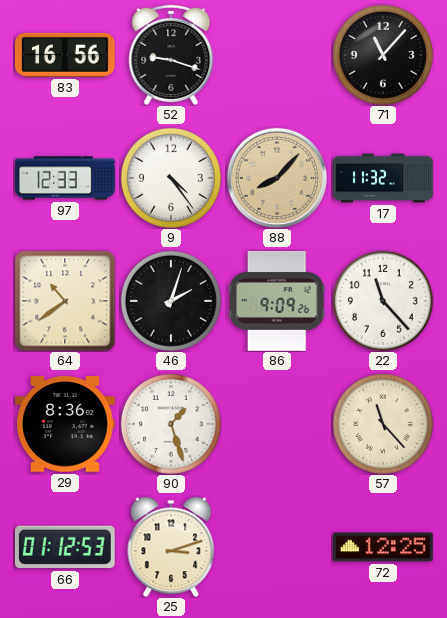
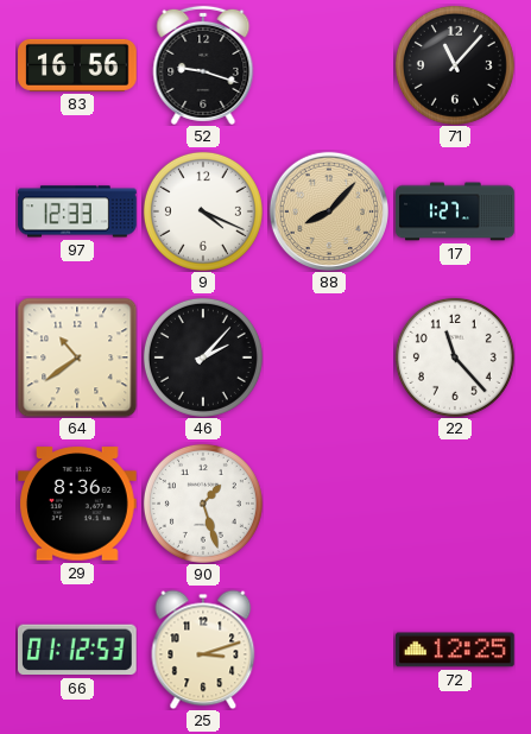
9: 4:24 -> 4:19 (203, 211)
17: 11:32 -> 1:27 (455, 211)
46: 2:03 -> 2:07 (203, 357)
86: 9:09 -> none (277, 302)
57: 11:23 -> none (383, 424)
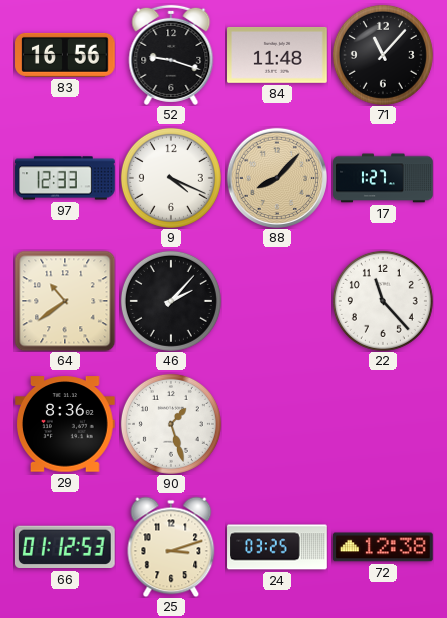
84: none -> 11:48 (277, 55)
24: none -> 03:25 (277, 547)
72: 12:25 -> 12:38 (384, 547)
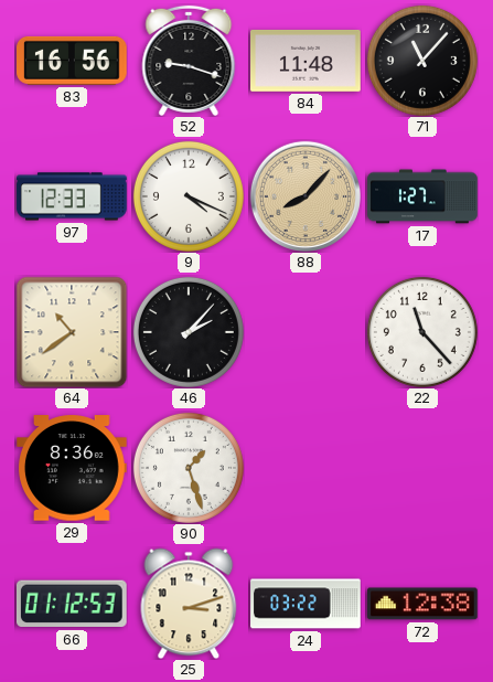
24: 03:25 -> 03:22 (306, 604)
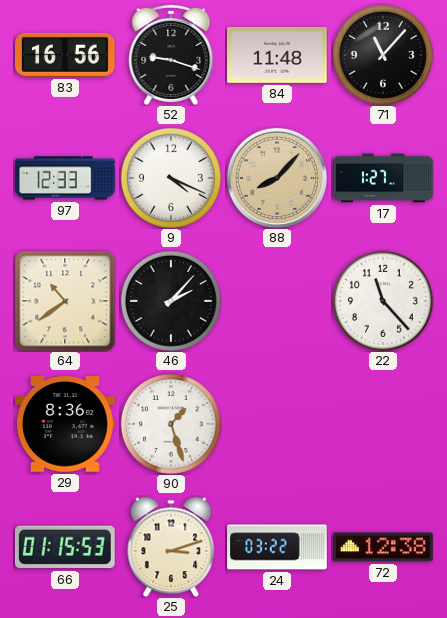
66: 01:12 -> 01:15 (65, 547)
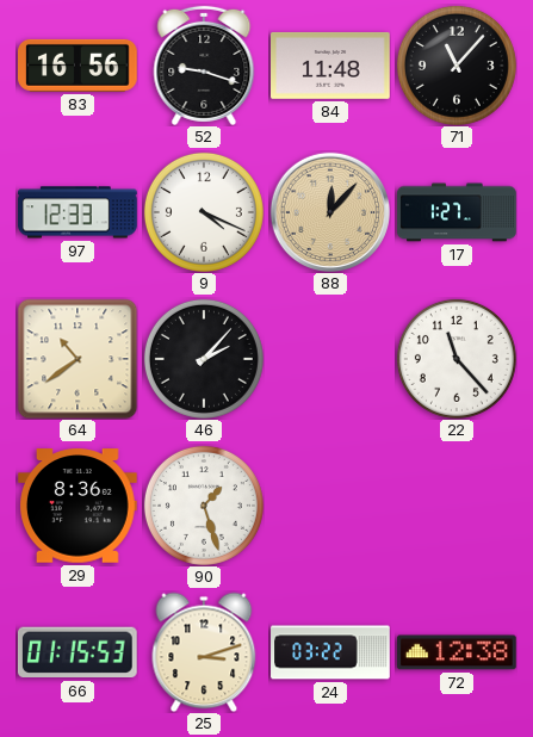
88: 8:07 -> 12:07 (329, 211)
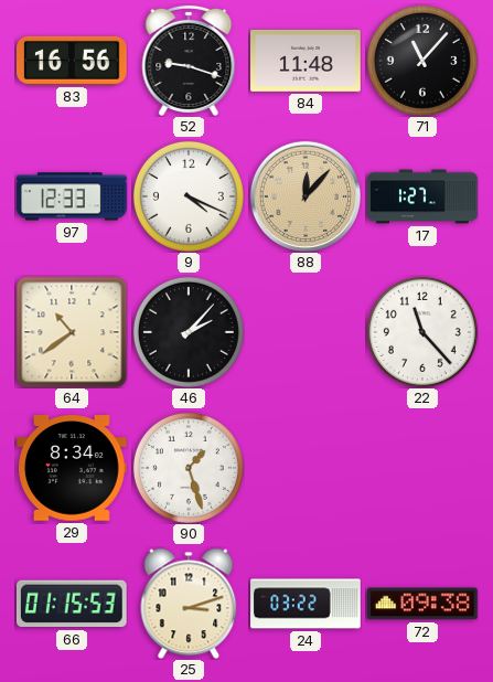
29: 8:36 -> 8:34 (73, 468)
72: 12:38 -> 09:38 (424, 604)
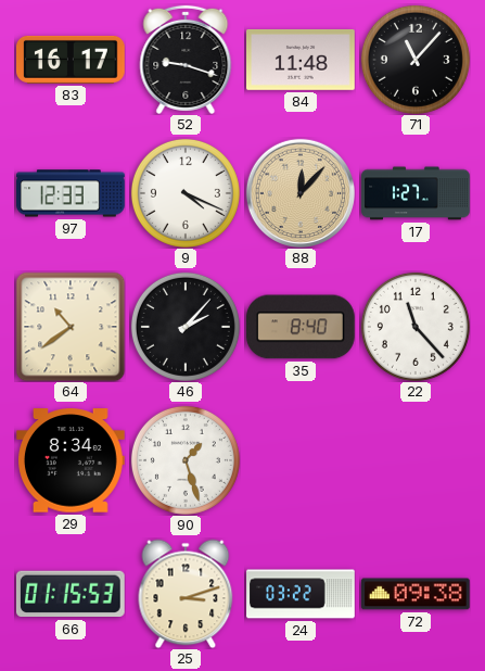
83: 16:56 -> 16:17 (72, 60)
35: none -> 8:40 (302, 327)
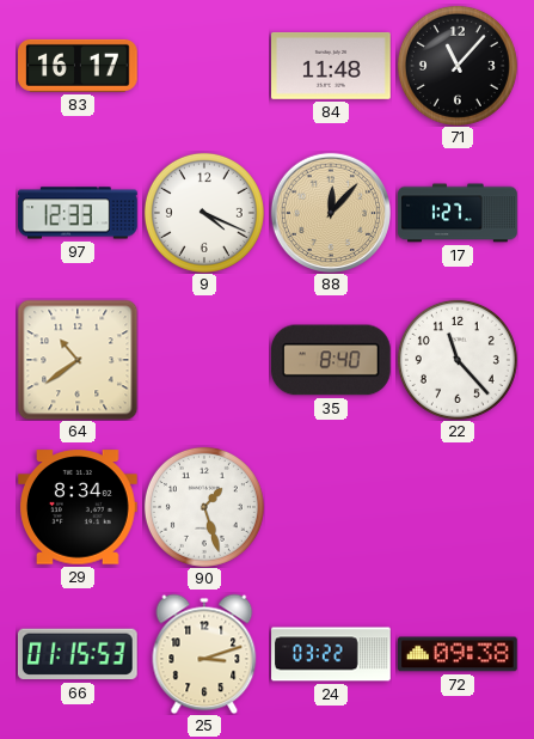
52: 9:18 -> none (186, 60)
46: 2:07 -> none (186, 327)
